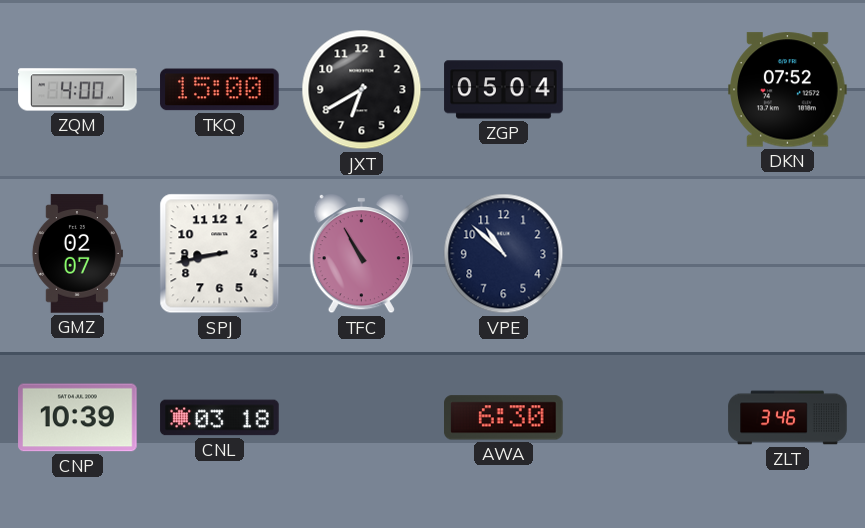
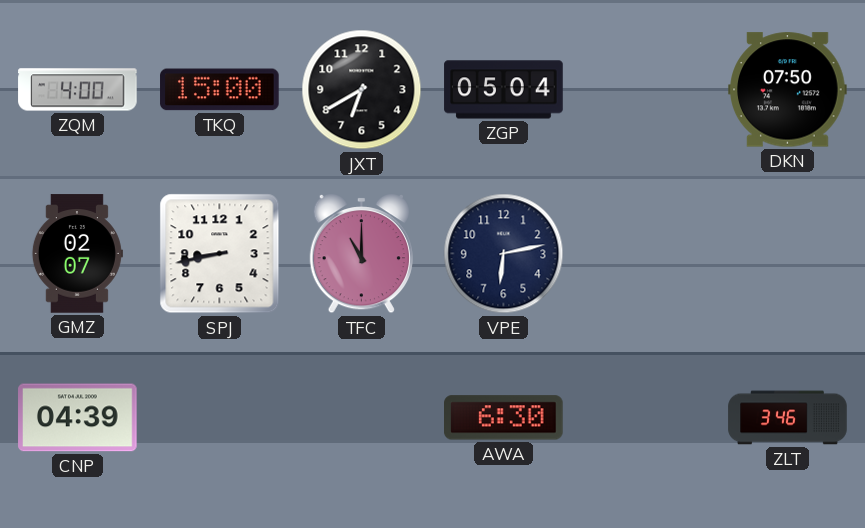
DKN: 07:52 -> 07:50 (788, 90)
TFC: 10:55 -> 11:00 (361, 255)
VPE: 10:52 -> 6:13 (504, 254)
CNP: 10:39 -> 04:39 (78, 418)
CNL: 03:18 -> none (220, 418)
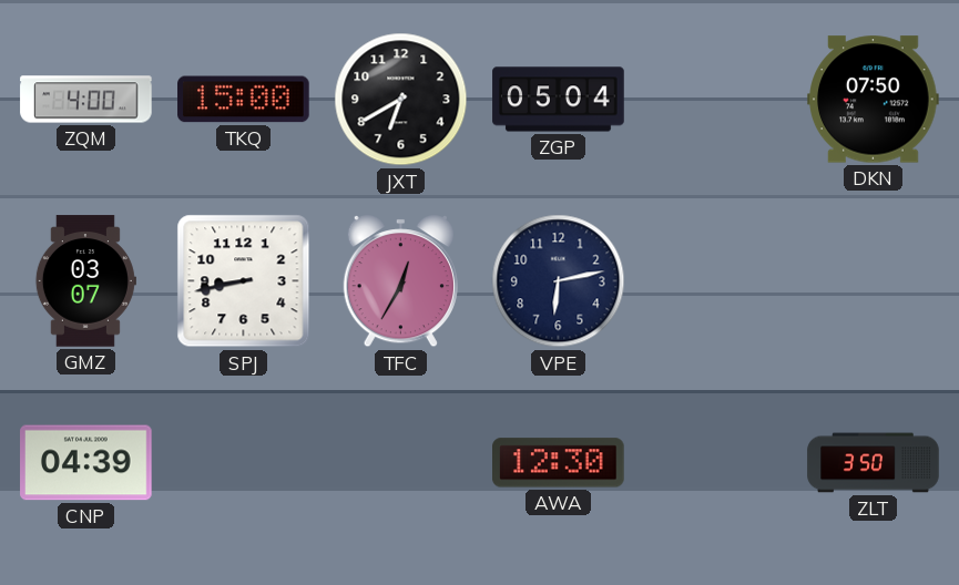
GMZ: 02:07 -> 03:07 (85, 281)
TFC: 11:00 -> 12:35 (400, 283)
AWA: 6:30 -> 12:30 (559, 463)
ZLT: 3:46 -> 3:50 (874, 463)
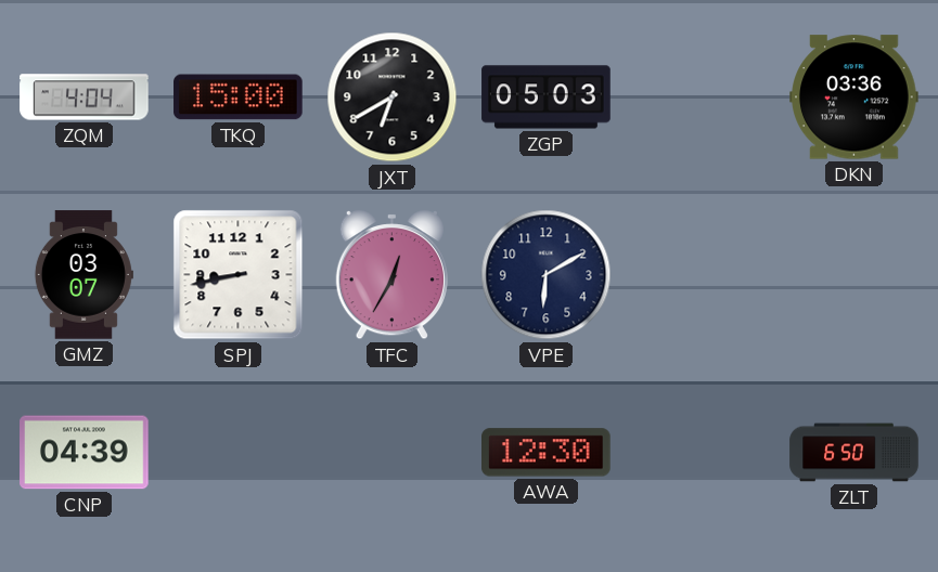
ZQM: 4:00 -> 4:04 (85, 97)
ZGP: 05:04 -> 05:03 (547, 97)
DKN: 07:50 -> 03:36 (855, 97)
VPE: 6:13 -> 6:10 (547, 275)
ZLT: 3:50 -> 6:50 (855, 453)
